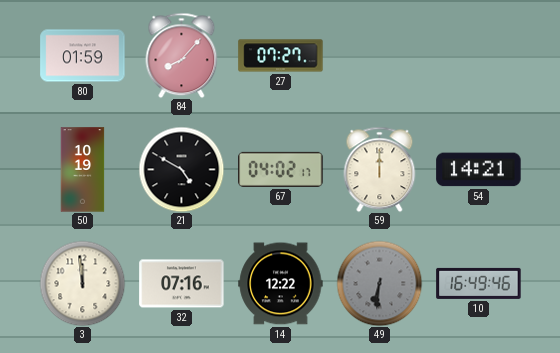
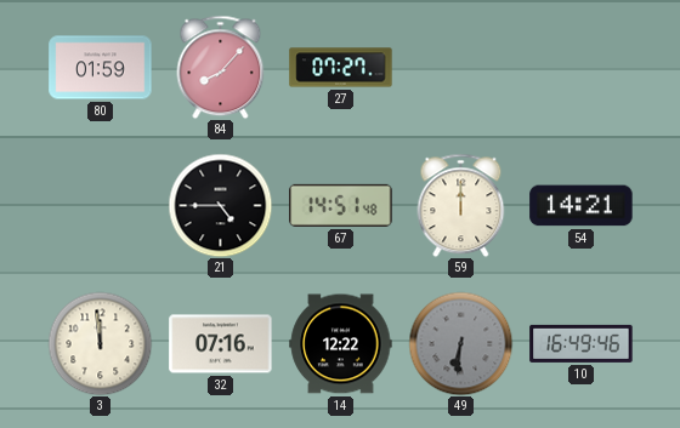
50: 10:19 -> none (83, 170)
21: 4:50 -> 4:45 (220, 205)
67: 04:02 -> 14:51 (341, 205)
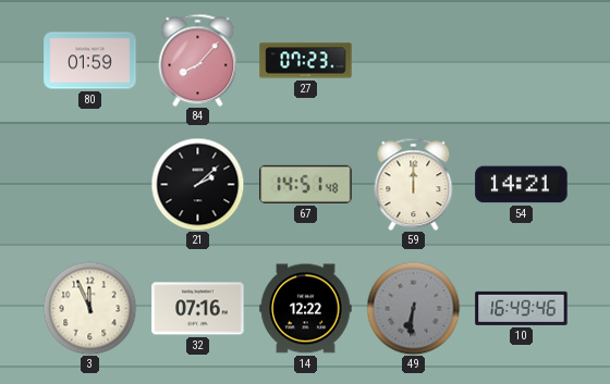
27: 07:27 -> 07:23 (306, 61)
21: 4:45 -> 2:08 (197, 184)
3: 11:59 -> 11:56 (89, 308)
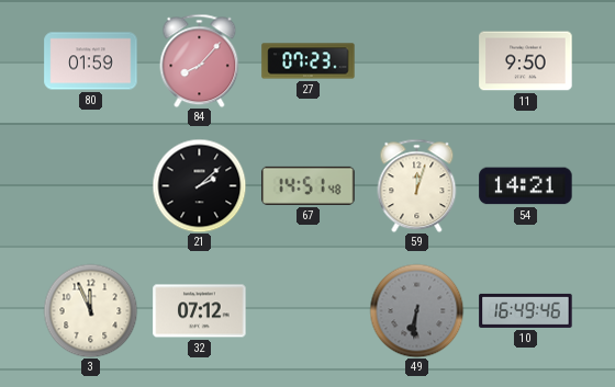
11: none -> 9:50 (526, 61)
59: 12:00 -> 12:03 (417, 185)
32: 07:16 -> 07:12 (200, 311)
14: 12:22 -> none (306, 309)
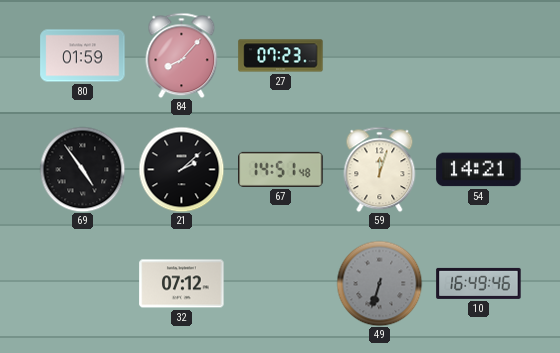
11: 9:50 -> none (526, 61)
69: none -> 4:54 (82, 169)
3: 11:56 -> none (90, 310)
49: 6:31 -> 6:33 (379, 283)
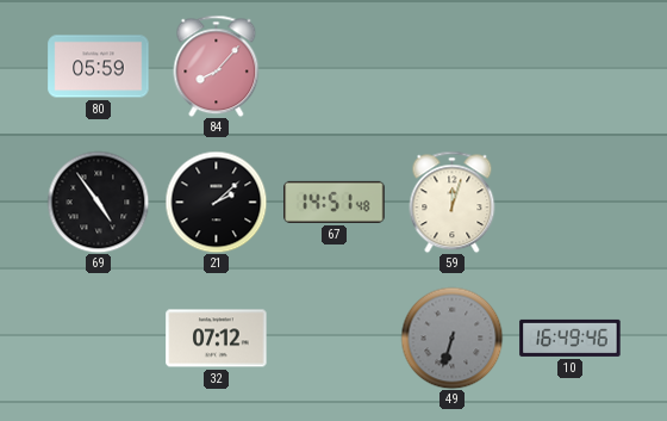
80: 01:59 -> 05:59 (99, 67)
27: 07:23 -> none (281, 56)
54: 14:21 -> none (479, 170)
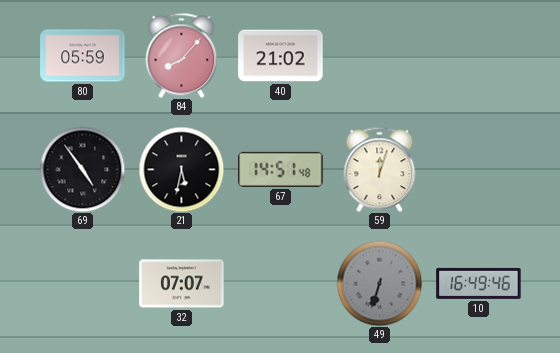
40: none -> 21:02 (281, 56)
21: 2:08 -> 5:32 (181, 169)
32: 07:12 -> 07:07 (182, 284)
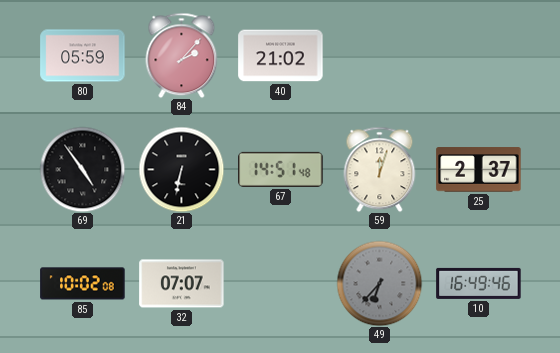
84: 8:07 -> 2:07 (182, 55)
21: 5:32 -> 6:32 (181, 169)
25: none -> 2:37 (479, 170)
85: none -> 10:02 (83, 284)
49: 6:33 -> 6:37 (379, 283)
